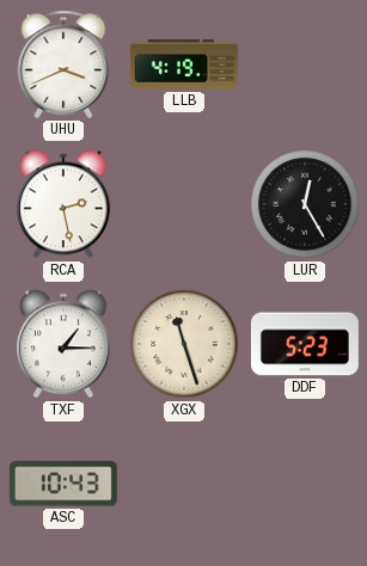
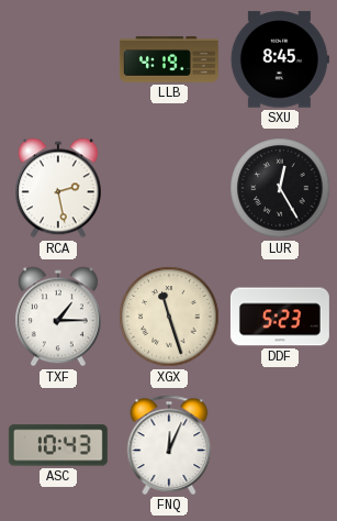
UHU: 3:41 -> none (63, 64)
SXU: none -> 8:45 (280, 59)
FNQ: none -> 12:04 (169, 445)
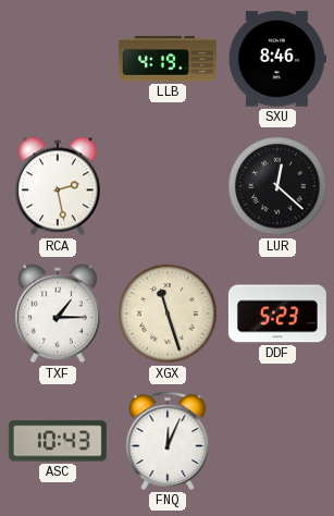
SXU: 8:45 -> 8:46 (277, 59)
LUR: 12:25 -> 12:22 (277, 186)
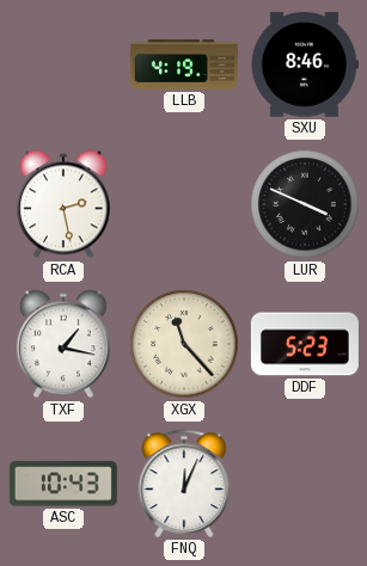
LUR: 12:22 -> 3:49 (305, 204)
TXF: 1:15 -> 1:17 (63, 344)
XGX: 11:27 -> 11:23 (184, 344)
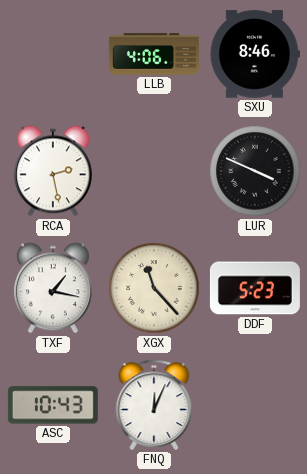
LLB: 4:19 -> 4:06 (154, 54)
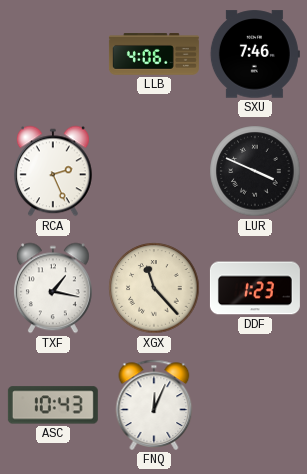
SXU: 8:46 -> 7:46 (255, 54)
RCA: 2:28 -> 2:26 (53, 171)
DDF: 5:23 -> 1:23 (255, 288)
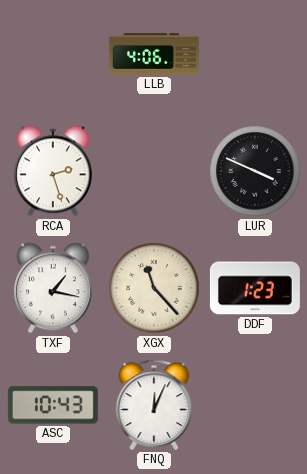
SXU: 7:46 -> none (255, 54)
RCA: 2:26 -> 2:27 (53, 171)
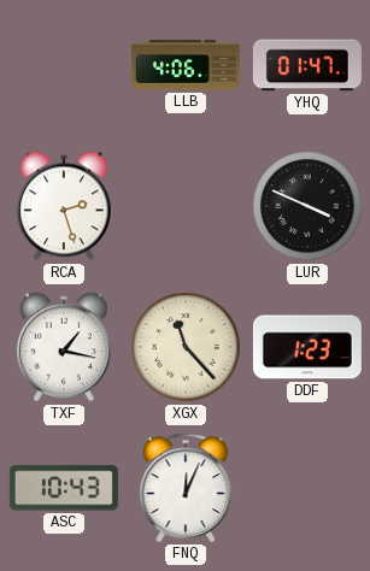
YHQ: none -> 01:47 (307, 65)
